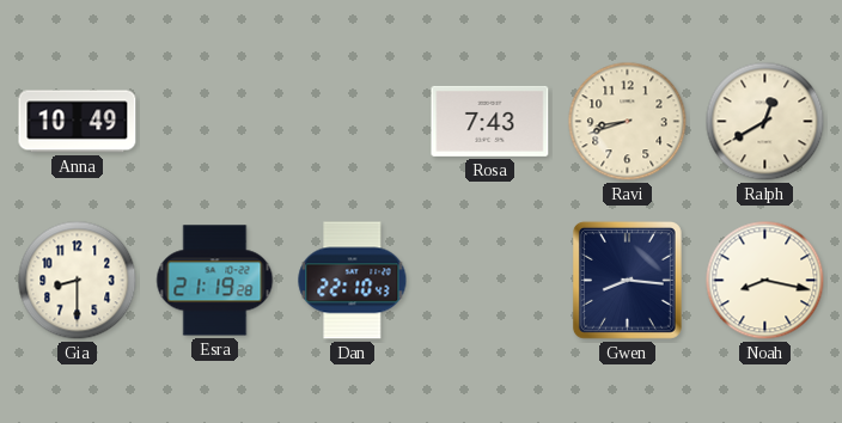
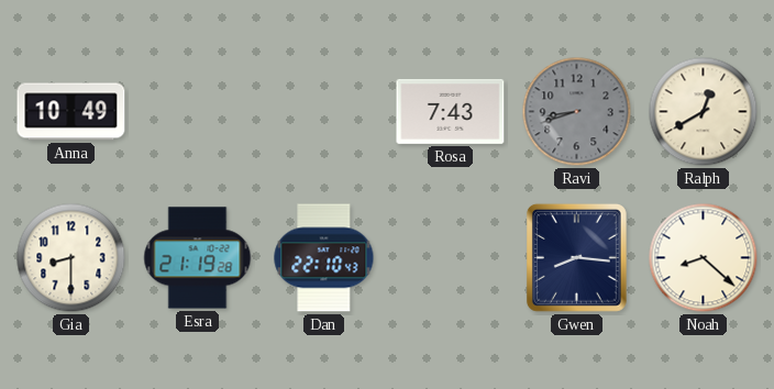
Ravi dial: cream -> grey (577, 112)
Noah: 8:17 -> 8:22 (704, 258)
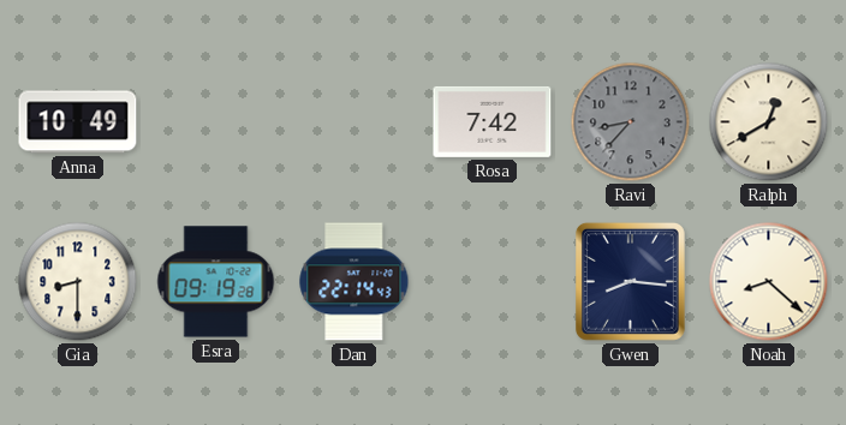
Rosa: 7:43 -> 7:42 (493, 121)
Ravi: 8:42 -> 8:37 (631, 122)
Esra: 21:19 -> 09:19 (216, 282)
Dan: 22:10 -> 22:14 (355, 282)
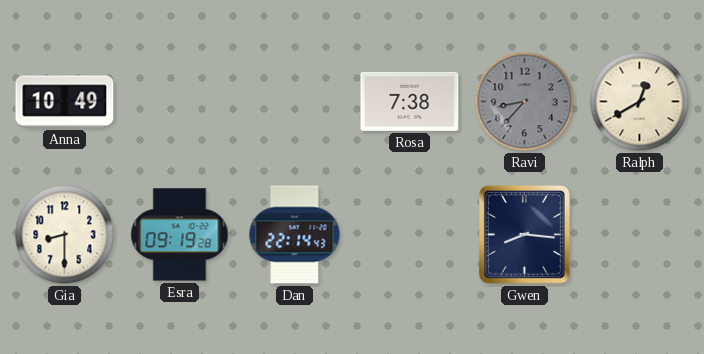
Rosa: 7:42 -> 7:38 (410, 101)
Noah: 8:22 -> none (769, 282)
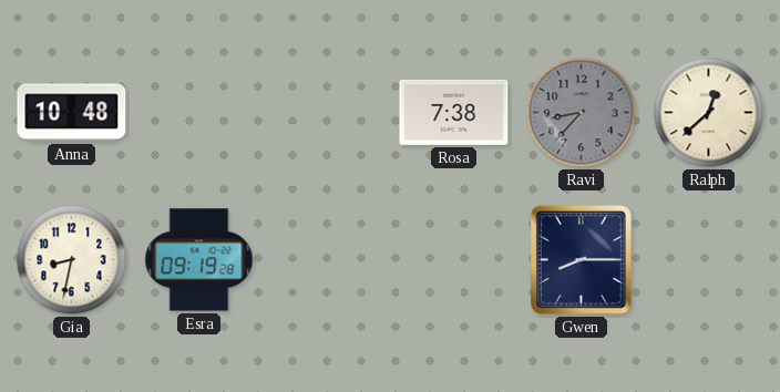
Anna: 10:49 -> 10:48 (72, 113)
Ralph: 12:40 -> 12:38 (709, 113)
Gia: 8:30 -> 8:32 (72, 260)
Dan: 22:14 -> none (295, 235)
Gwen: 8:16 -> 8:15 (581, 259)
